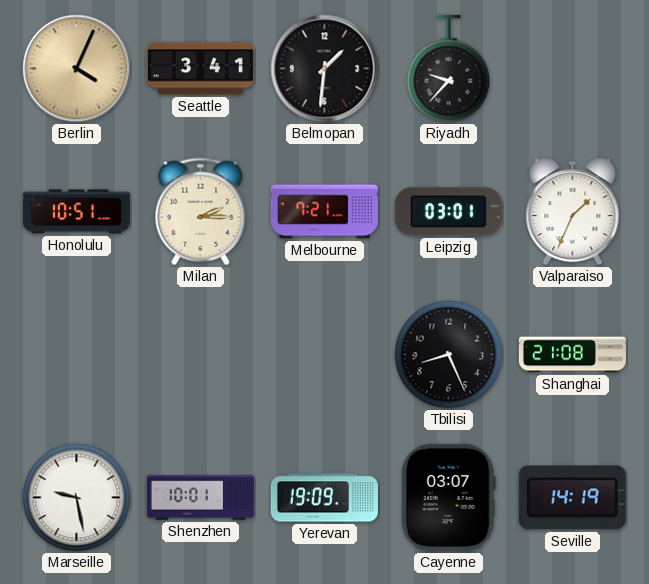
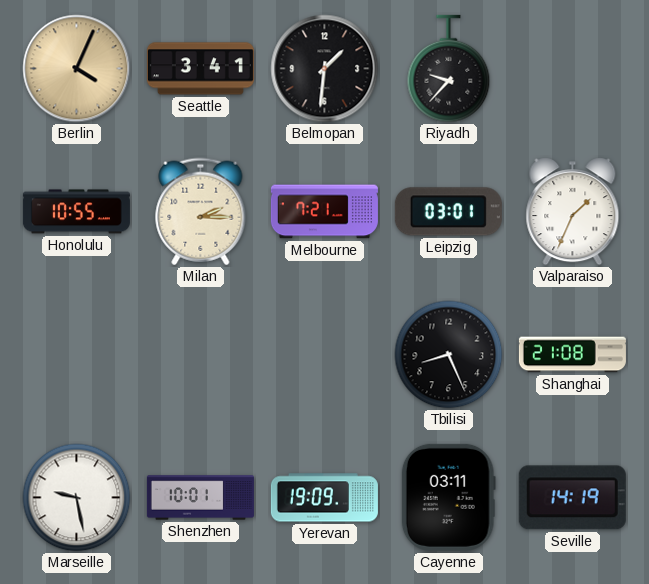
Honolulu: 10:51 -> 10:55 (76, 212)
Cayenne: 03:07 -> 03:11 (448, 497)
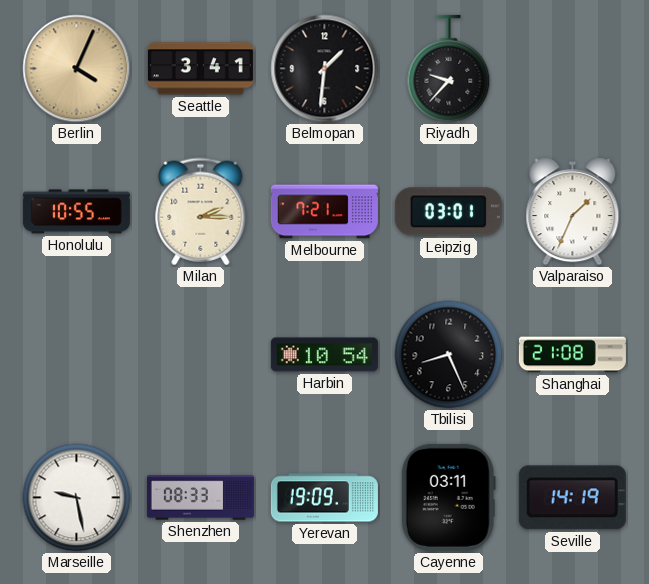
Harbin: none -> 10:54 (324, 355)
Shenzhen: 10:01 -> 08:33 (200, 498)
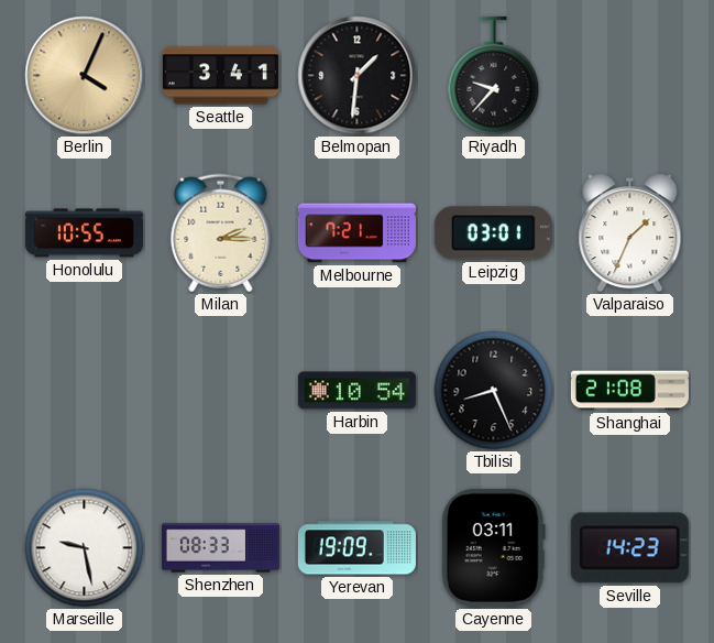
Seville: 14:19 -> 14:23 (629, 548)
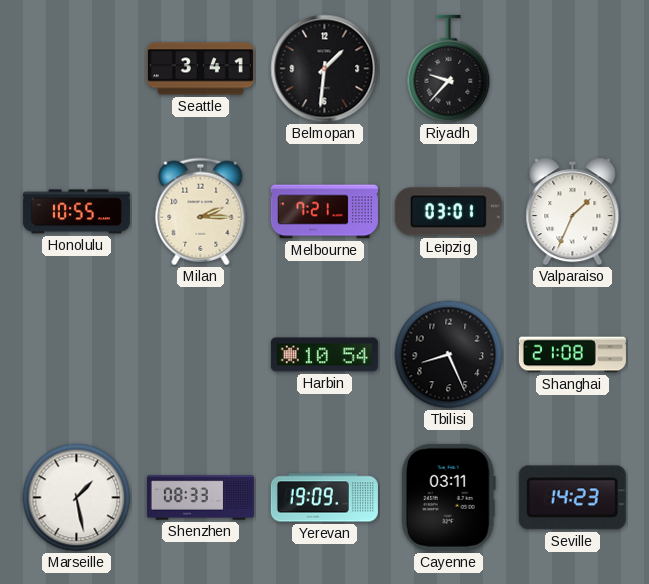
Berlin: 4:04 -> none (85, 76)
Marseille: 9:28 -> 1:28 (77, 498)
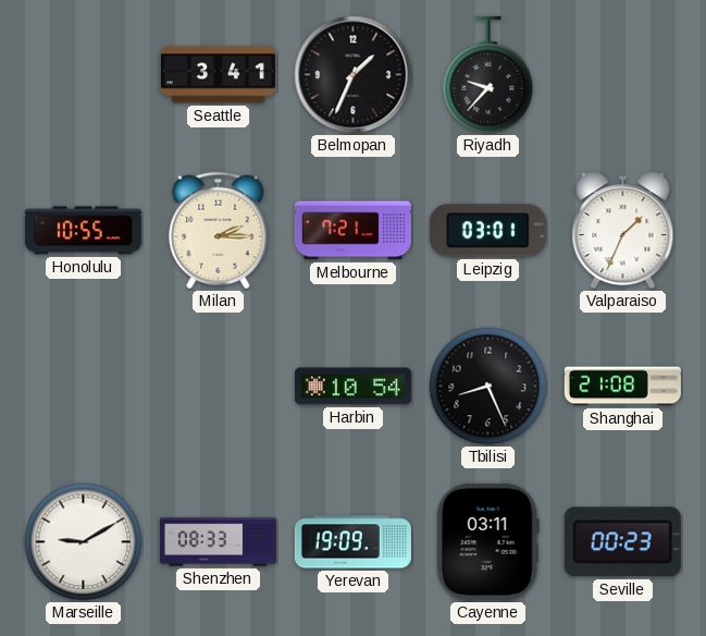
Belmopan: 1:31 -> 1:34 (354, 75)
Marseille: 1:28 -> 9:10 (84, 542)
Seville: 14:23 -> 00:23 (622, 542)
